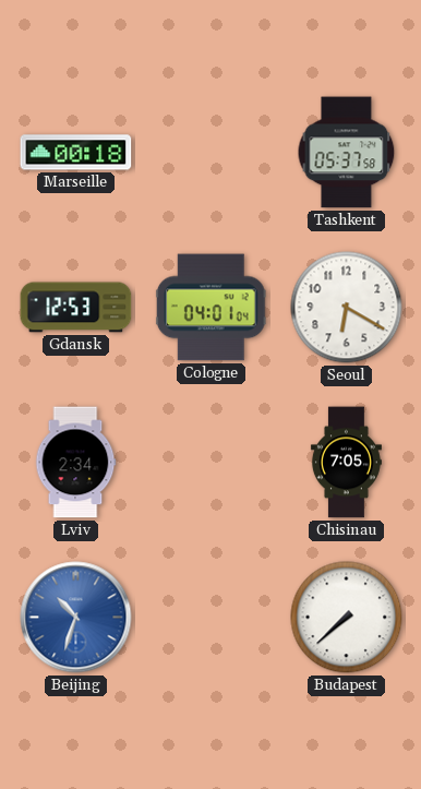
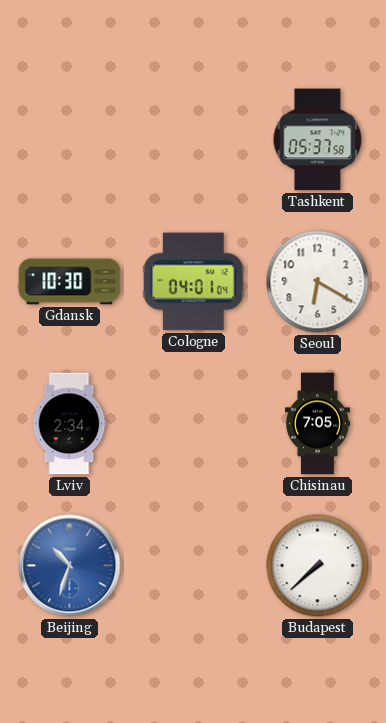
Marseille: 00:18 -> none (76, 153)
Gdansk: 12:53 -> 10:30 (70, 282)
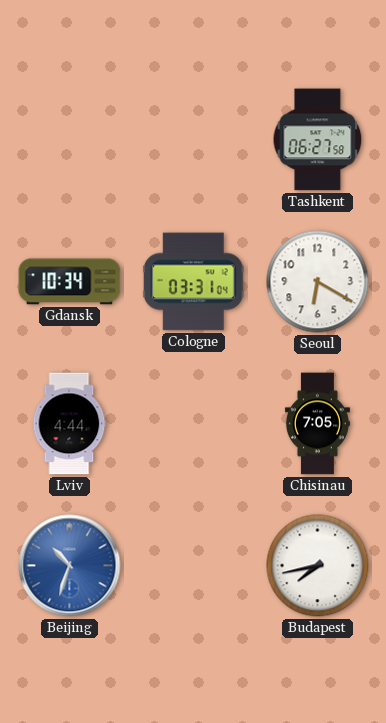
Tashkent: 05:37 -> 06:27 (318, 140)
Gdansk: 10:30 -> 10:34 (70, 282)
Cologne: 04:01 -> 03:31 (193, 282)
Lviv: 2:34 -> 4:44 (69, 424)
Budapest: 7:38 -> 7:43 (318, 566)
